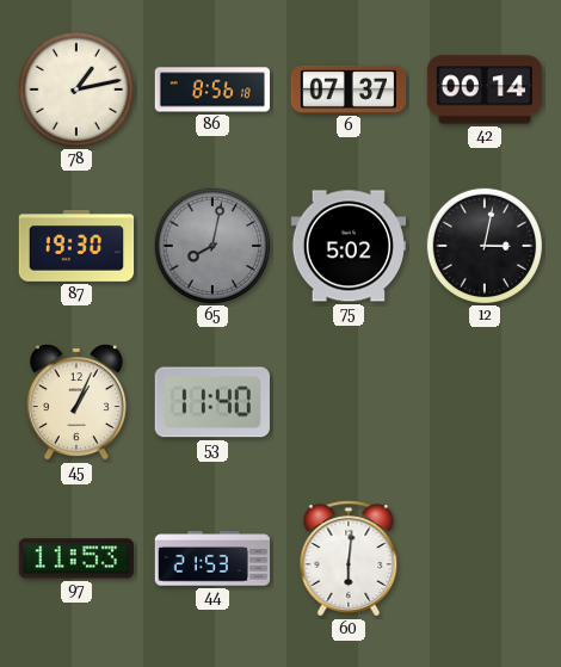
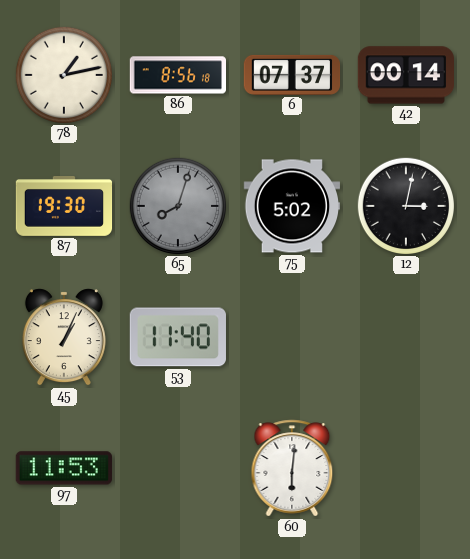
65: 8:02 -> 8:03 (177, 205)
44: 21:53 -> none (212, 558)
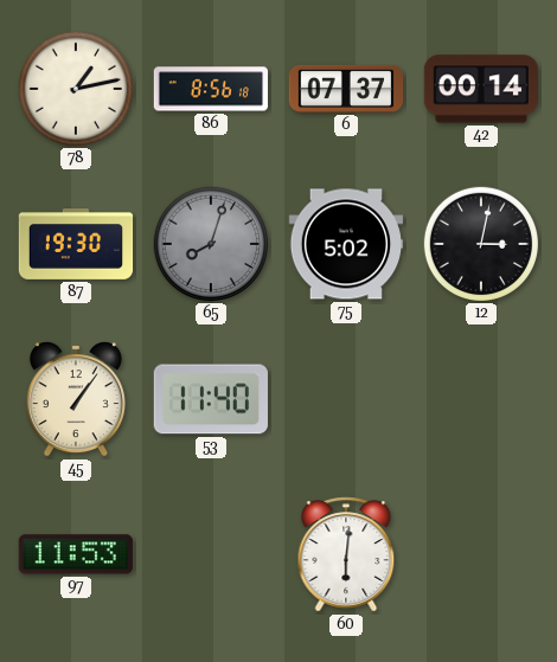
45: 1:04 -> 1:06 (76, 399)
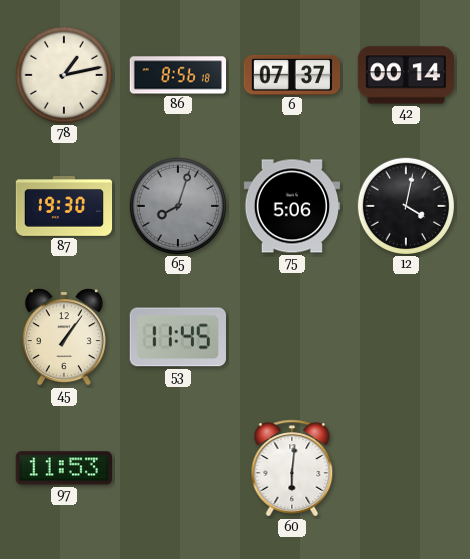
75: 5:02 -> 5:06 (291, 206)
12: 3:02 -> 4:02 (405, 205)
53: 11:40 -> 11:45 (178, 337)
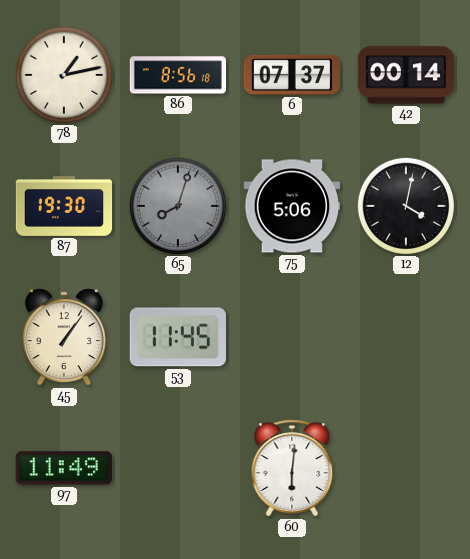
97: 11:53 -> 11:49 (64, 468)
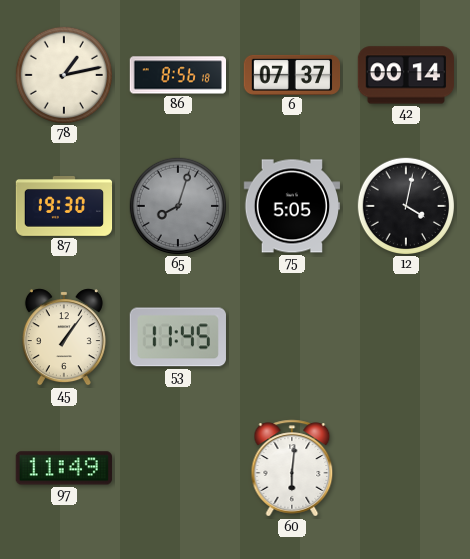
75: 5:06 -> 5:05 (291, 206)
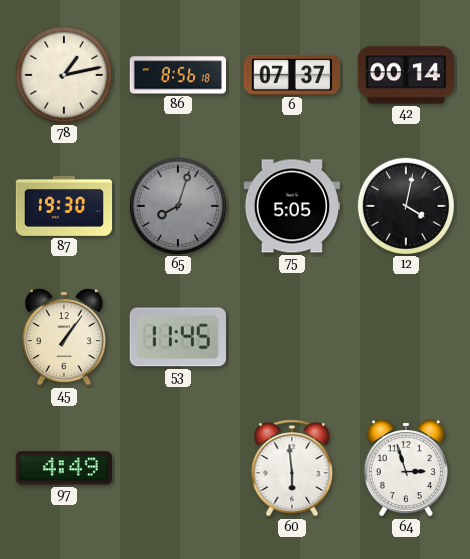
97: 11:49 -> 4:49 (64, 468)
60: 6:01 -> 5:59 (292, 468)
64: none -> 2:57 (406, 468)
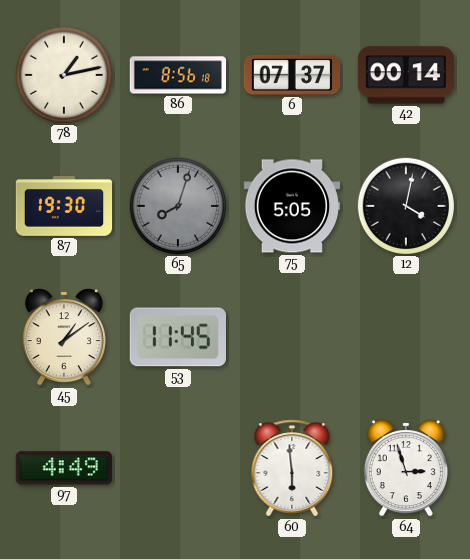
45: 1:06 -> 1:09 (64, 337)
